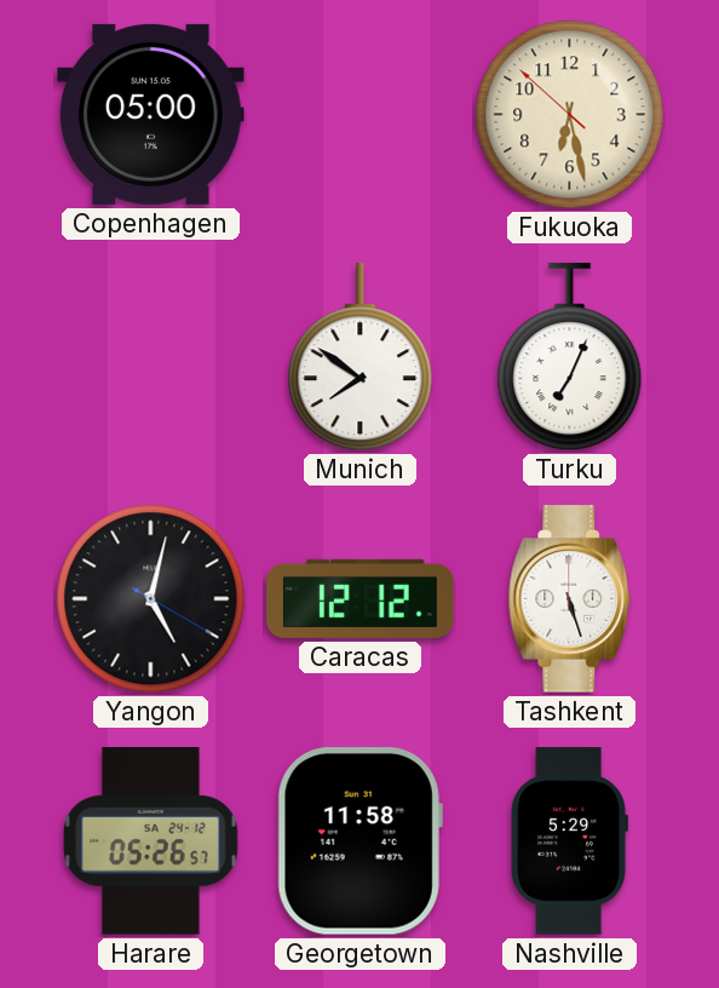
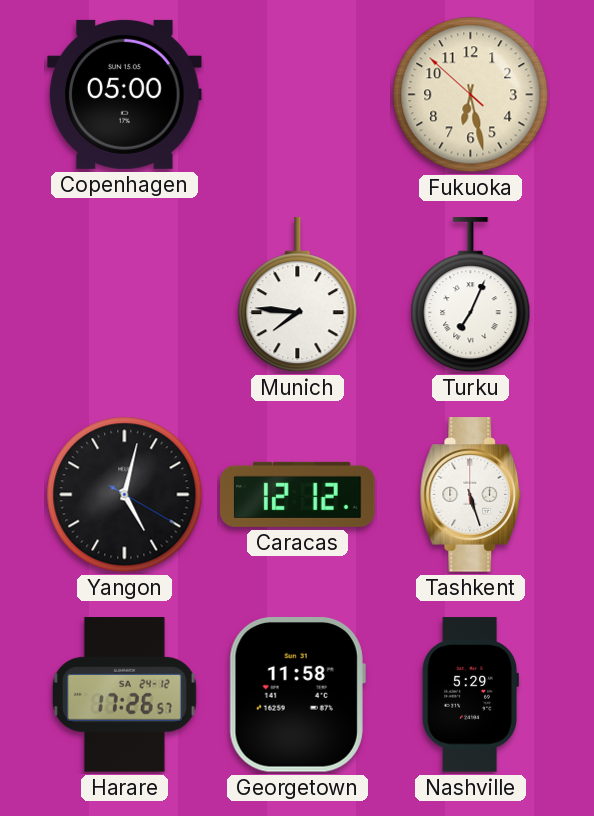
Munich: 7:51 -> 7:46 (298, 295)
Harare: 05:26 -> 17:26 (124, 695)
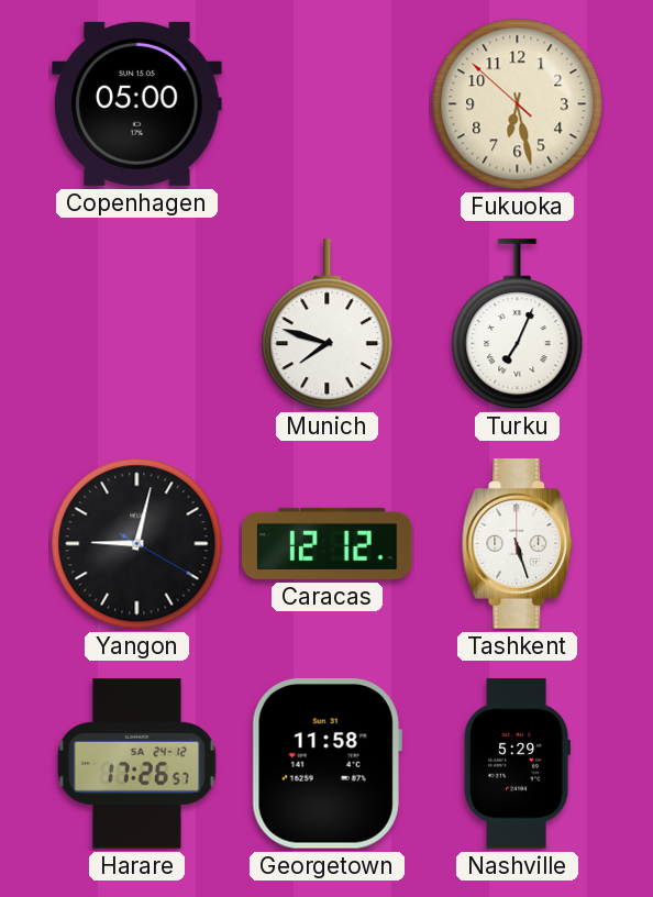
Munich: 7:46 -> 7:48 (328, 324)
Yangon: 5:02 -> 9:02 (137, 544)
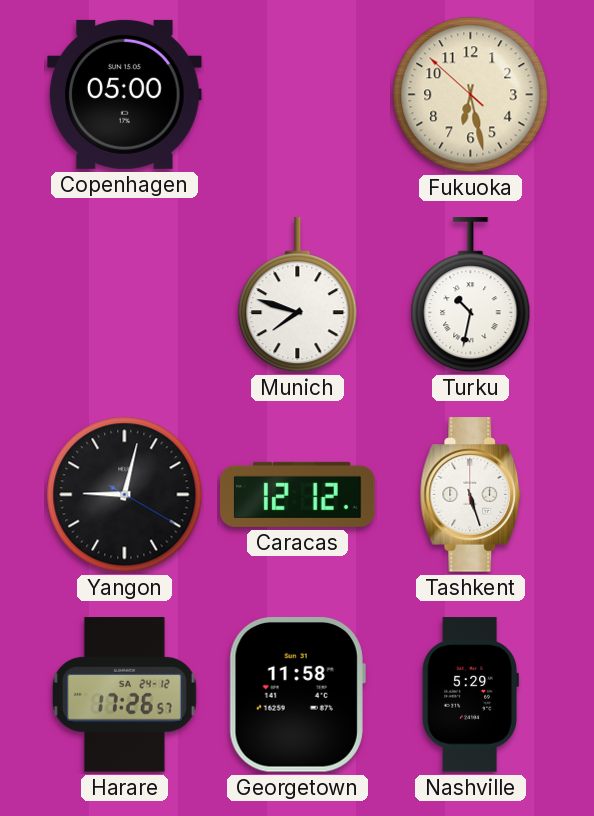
Turku: 7:04 -> 10:32 (471, 295)
